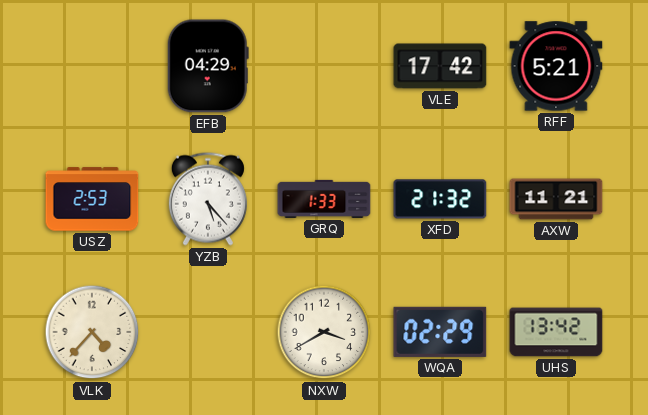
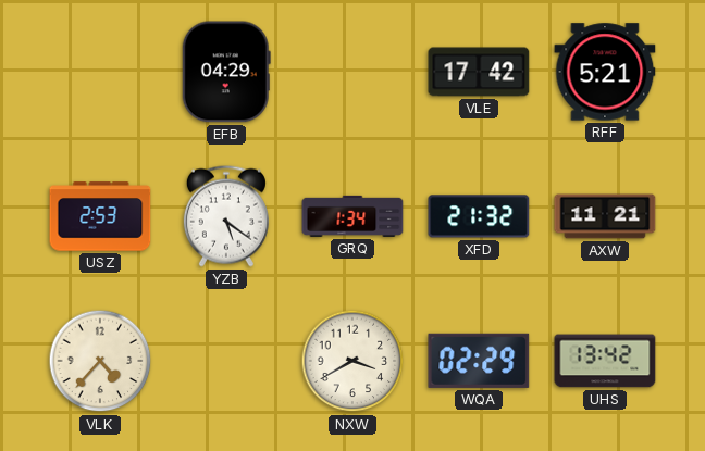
YZB: 5:23 -> 5:21 (226, 216)
GRQ: 1:33 -> 1:34 (352, 216)
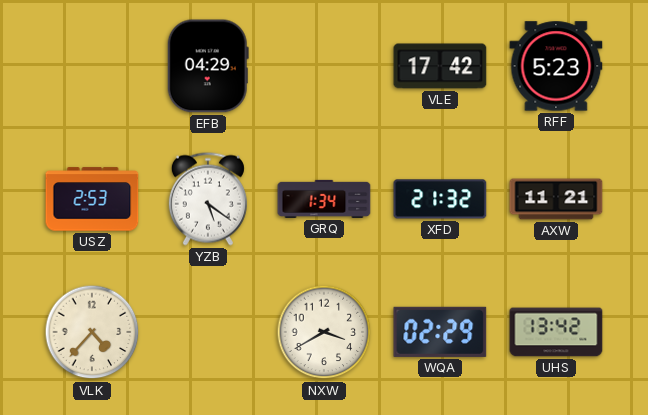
RFF: 5:21 -> 5:23 (556, 66)
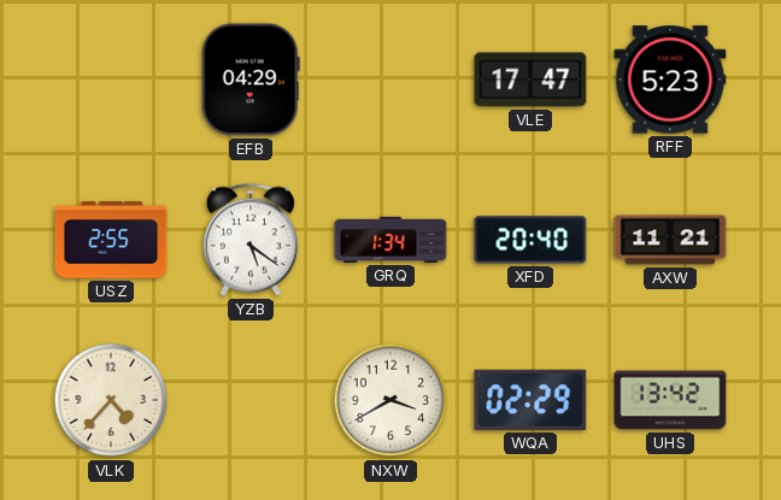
VLE: 17:42 -> 17:47 (530, 80)
USZ: 2:53 -> 2:55 (111, 240)
XFD: 21:32 -> 20:40 (530, 240)
